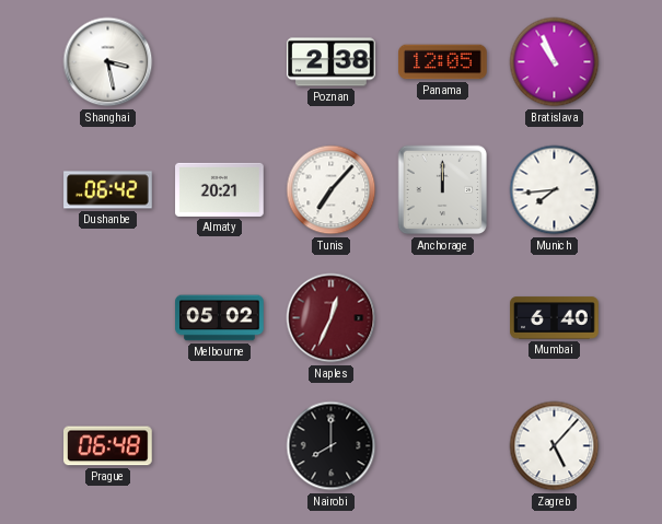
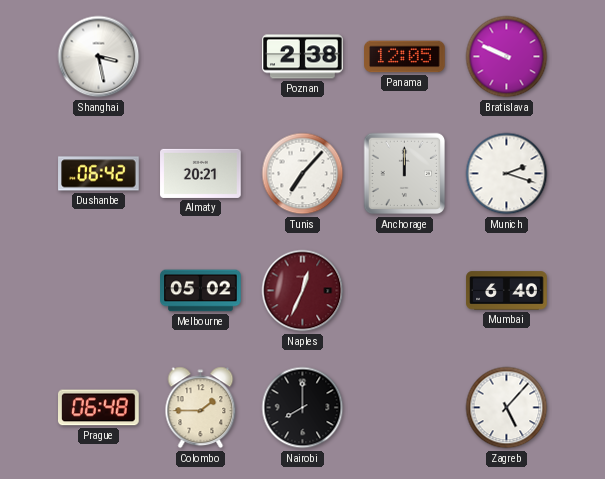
Bratislava: 10:56 -> 9:49 (507, 57)
Munich: 7:44 -> 2:18 (507, 174)
Colombo: none -> 1:45 (201, 408)
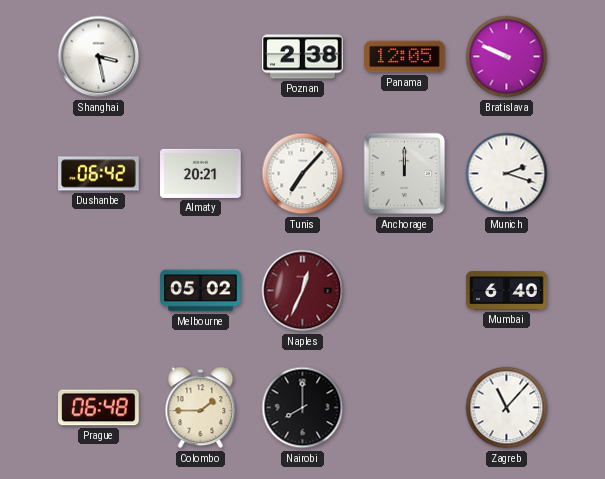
Zagreb: 5:07 -> 11:07 (507, 408)
